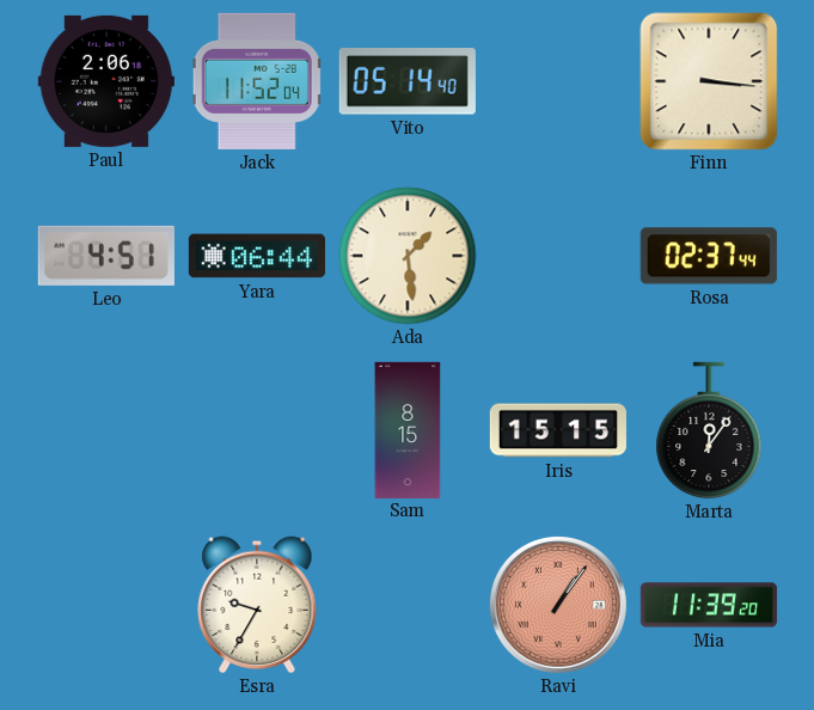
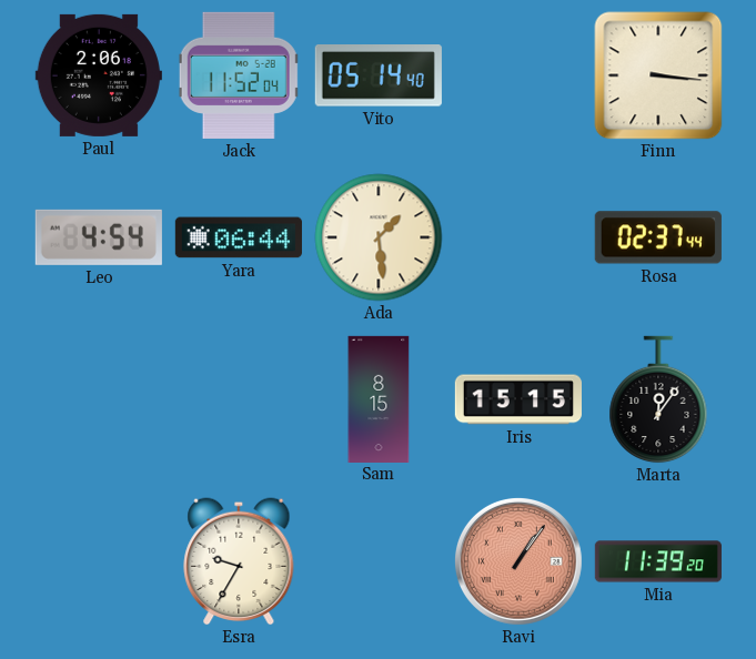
Leo: 4:51 -> 4:54 (99, 237)
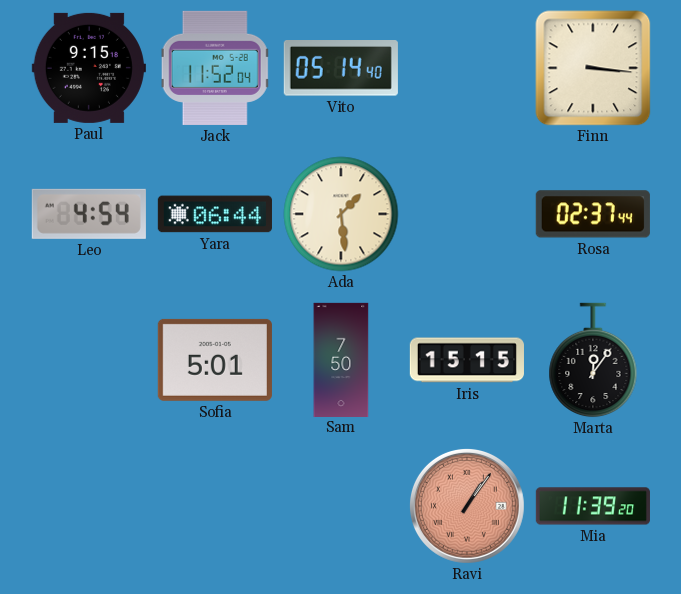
Paul: 2:06 -> 9:15 (89, 68)
Sofia: none -> 5:01 (215, 360)
Sam: 8:15 -> 7:50 (341, 359)
Esra: 9:35 -> none (239, 561)
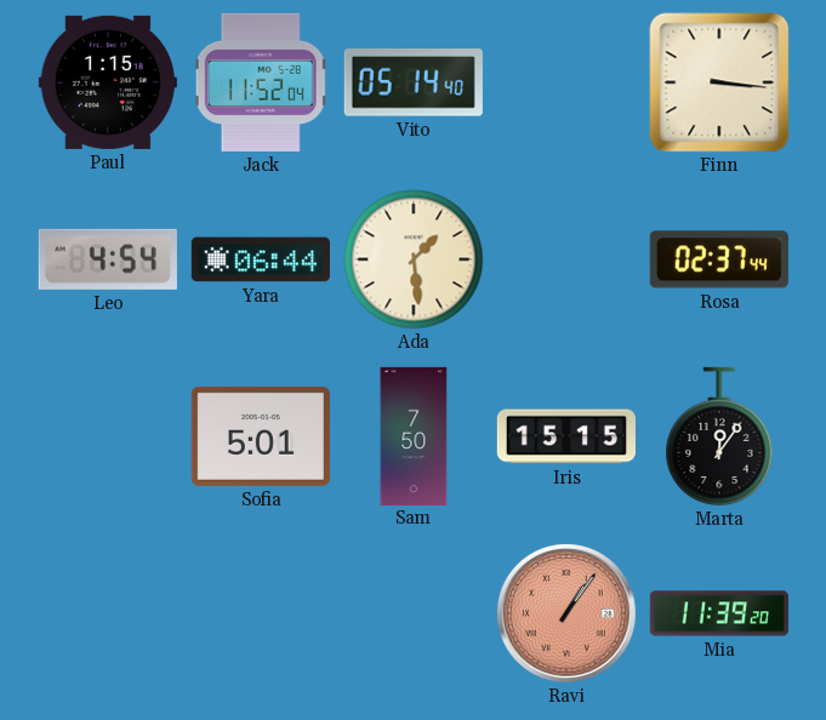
Paul: 9:15 -> 1:15 (108, 82)
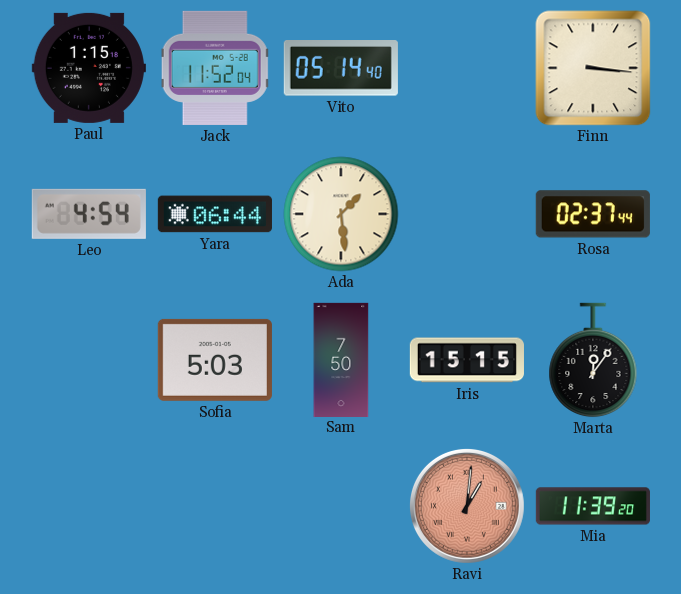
Sofia: 5:01 -> 5:03 (215, 360)
Ravi: 1:06 -> 1:01 (467, 506)
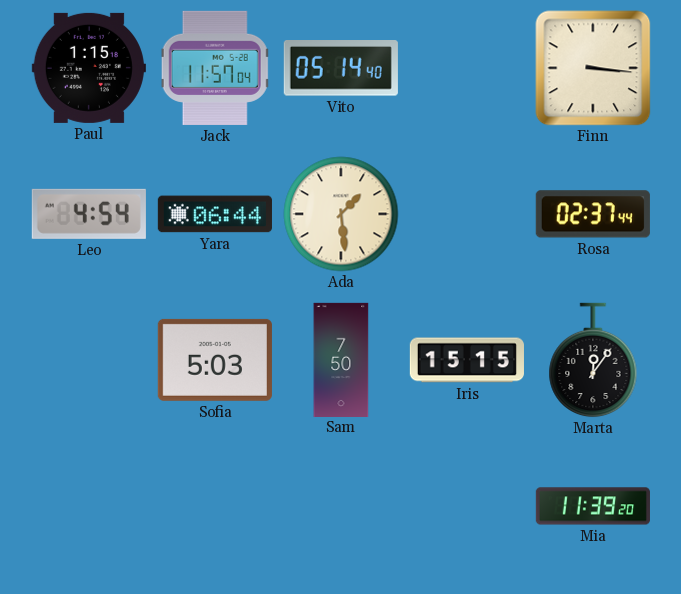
Jack: 11:52 -> 11:57 (215, 68)
Ravi: 1:01 -> none (467, 506)
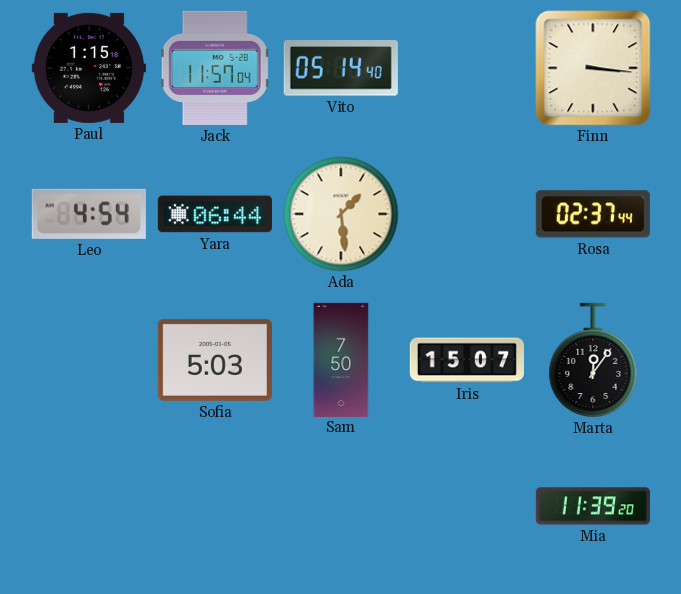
Iris: 15:15 -> 15:07 (467, 360)
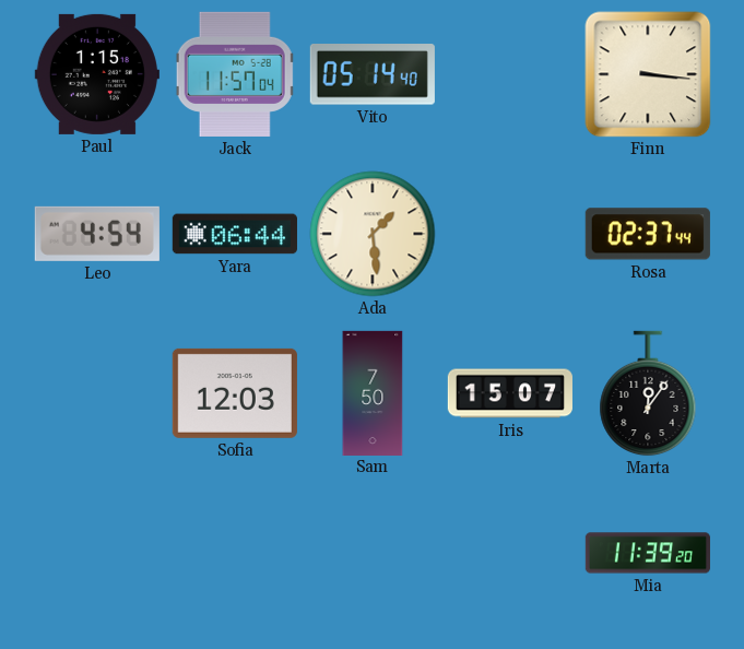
Sofia: 5:03 -> 12:03 (235, 393)
